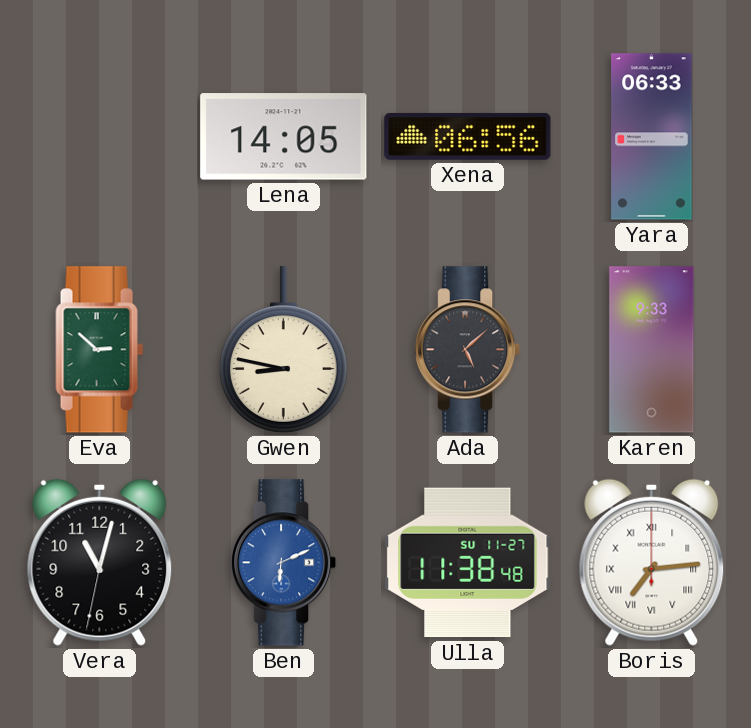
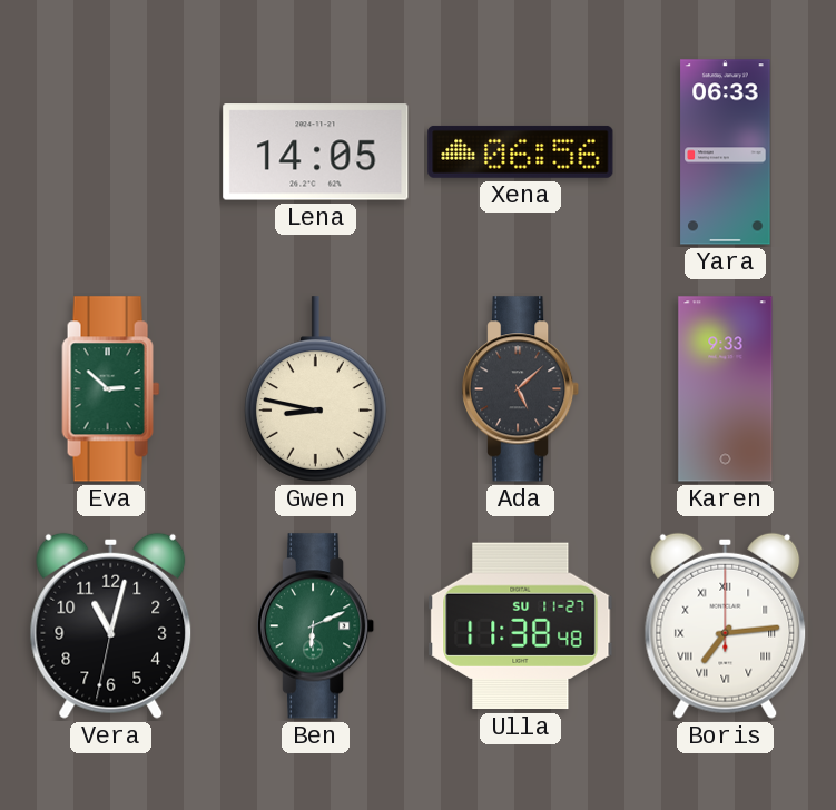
Ben dial: blue -> green (317, 626)
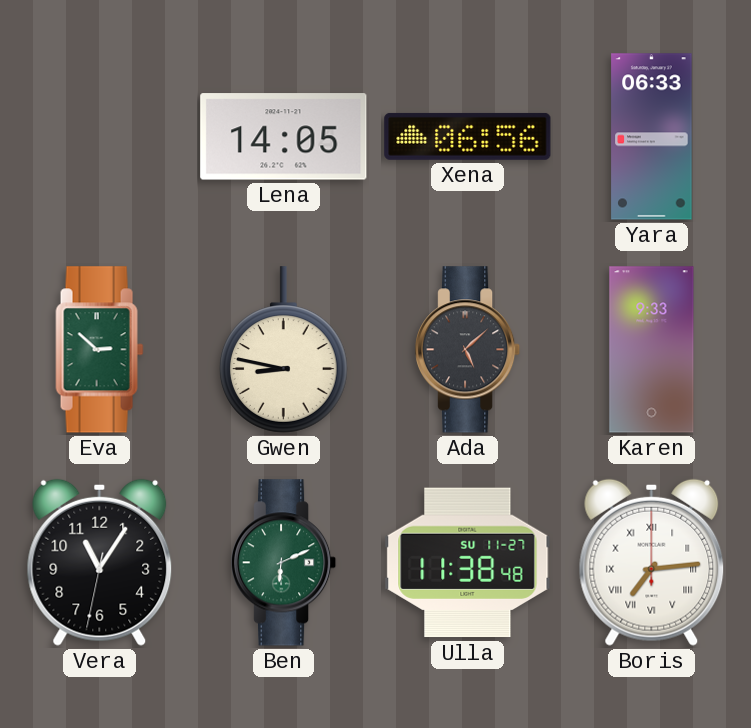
Vera: 11:02 -> 11:05 (100, 562)
